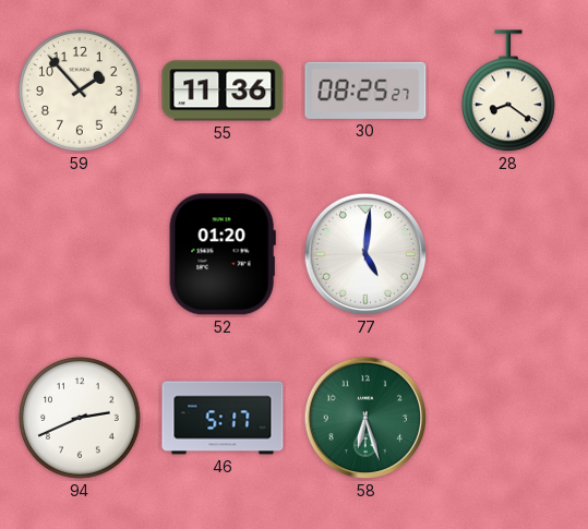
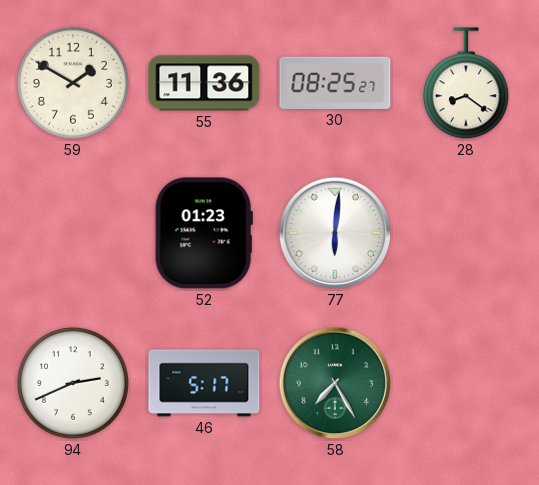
59: 1:53 -> 1:50 (73, 83)
52: 01:20 -> 01:23 (204, 233)
77: 5:01 -> 6:01 (335, 233)
58: 6:27 -> 7:25 (335, 383)
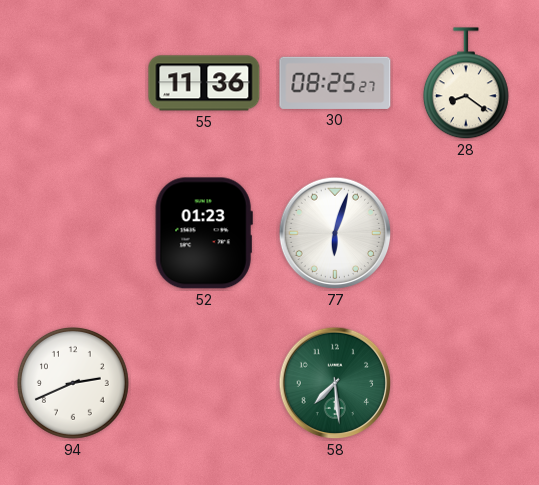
59: 1:50 -> none (73, 83)
77: 6:01 -> 6:03 (335, 233)
46: 5:17 -> none (204, 383)
58: 7:25 -> 7:29 (335, 383)
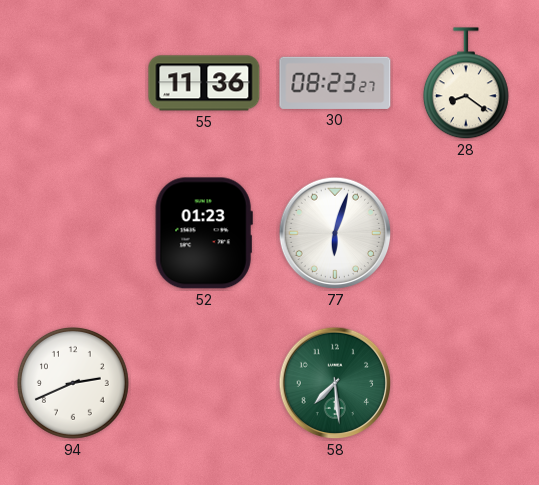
30: 08:25 -> 08:23 (335, 83)
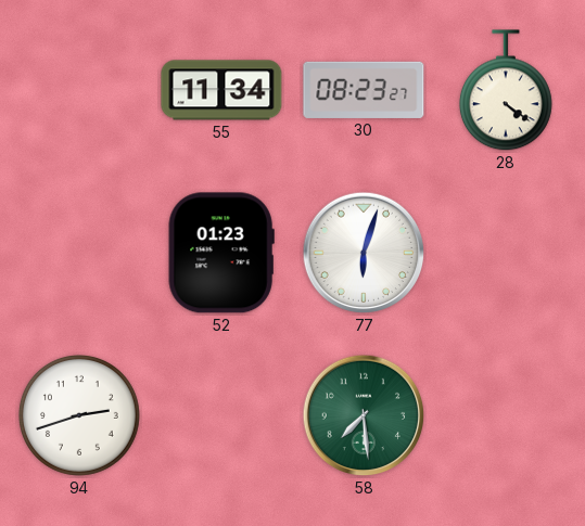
55: 11:36 -> 11:34 (221, 90)
28: 8:21 -> 4:21 (506, 91)
94: 2:41 -> 2:42 (79, 415)
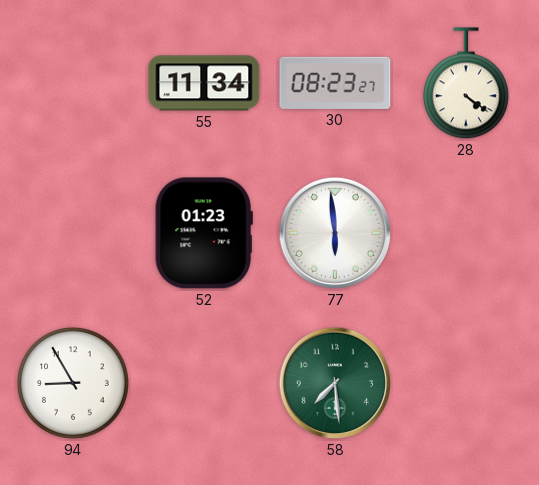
77: 6:03 -> 5:59 (335, 233)
94: 2:42 -> 8:55 (73, 383)
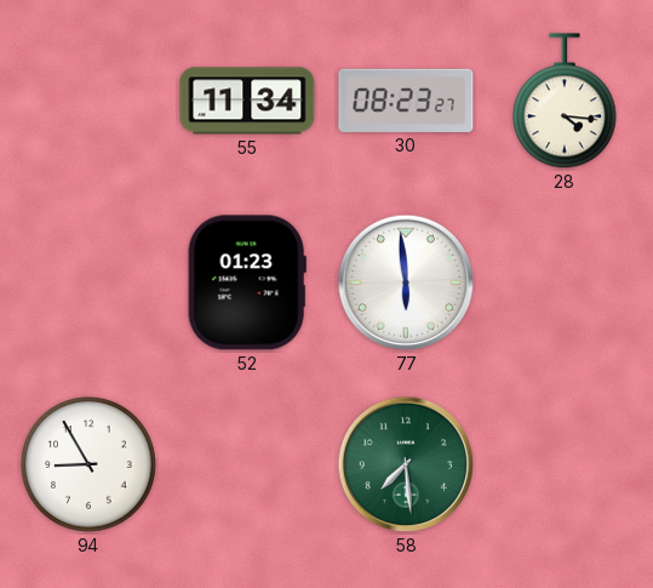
28: 4:21 -> 4:16 (565, 102)
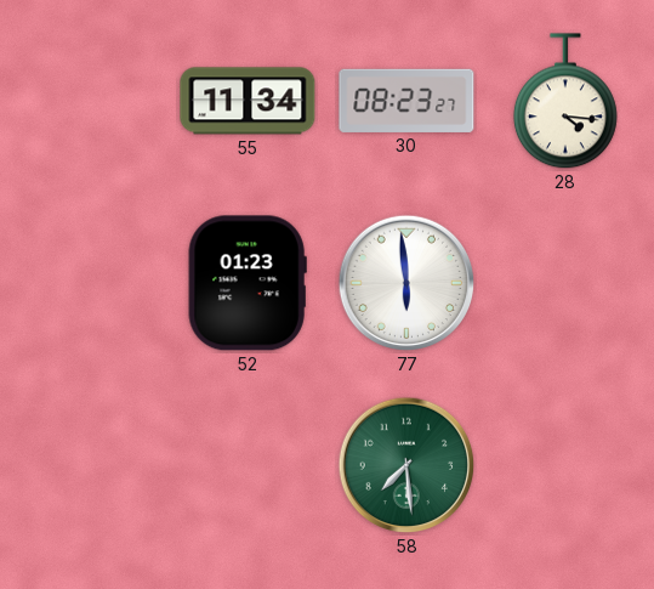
94: 8:55 -> none (88, 464)
